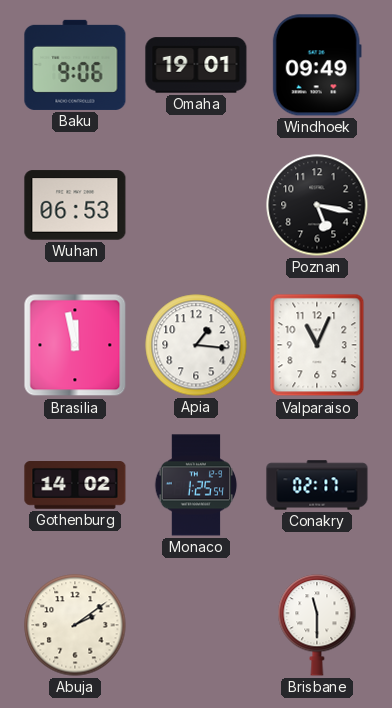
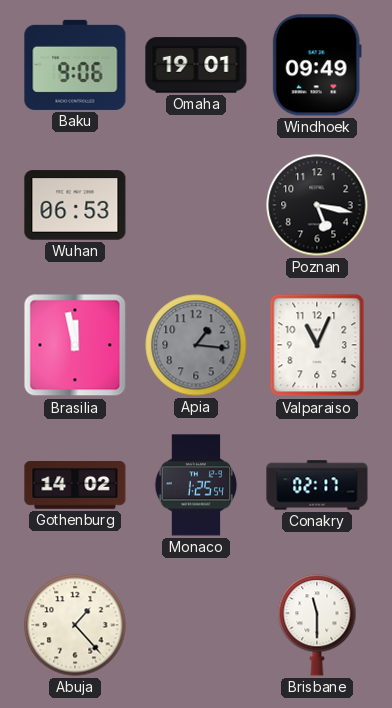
Apia dial: white -> grey (196, 345)
Abuja: 2:09 -> 1:23 (75, 625)
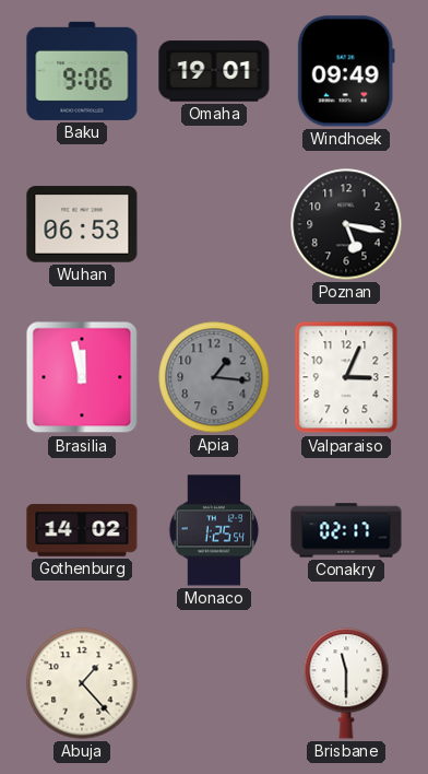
Valparaiso: 11:04 -> 3:04 (346, 377)
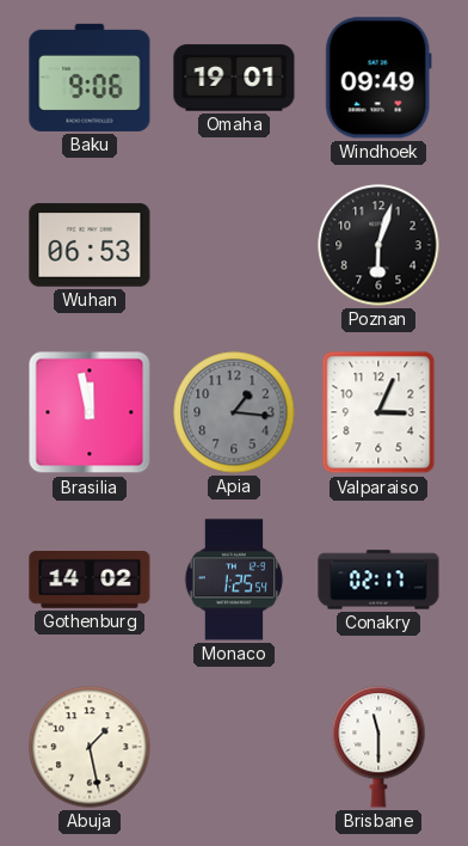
Poznan: 5:17 -> 6:03 (378, 245)
Abuja: 1:23 -> 1:28 (90, 747)
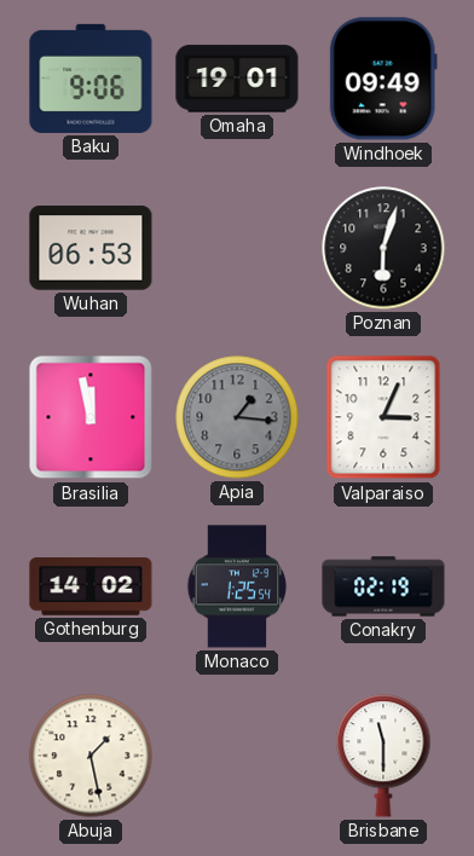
Conakry: 02:17 -> 02:19 (383, 586)
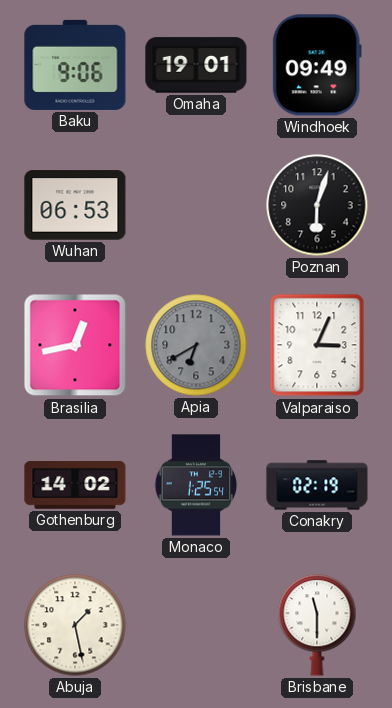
Brasilia: 11:58 -> 12:43 (75, 345)
Apia: 1:16 -> 6:40 (196, 345)
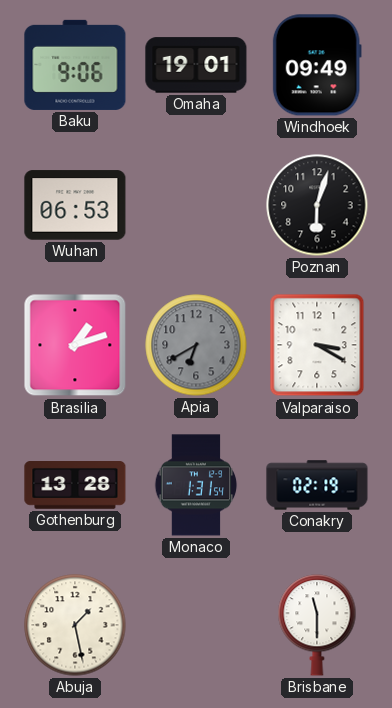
Brasilia: 12:43 -> 1:12 (75, 345)
Valparaiso: 3:04 -> 3:20 (317, 345)
Gothenburg: 14:02 -> 13:28 (75, 486)
Monaco: 1:25 -> 1:31 (196, 485)
